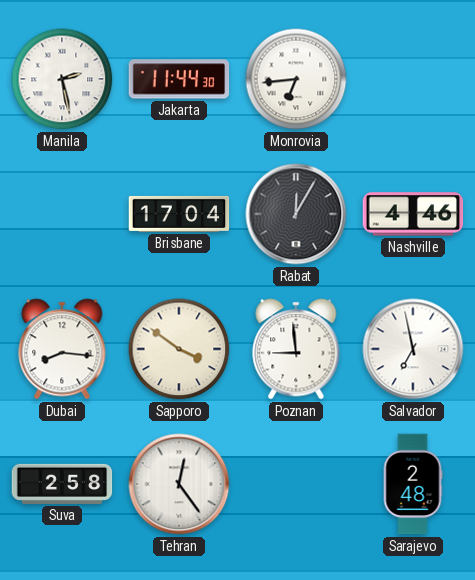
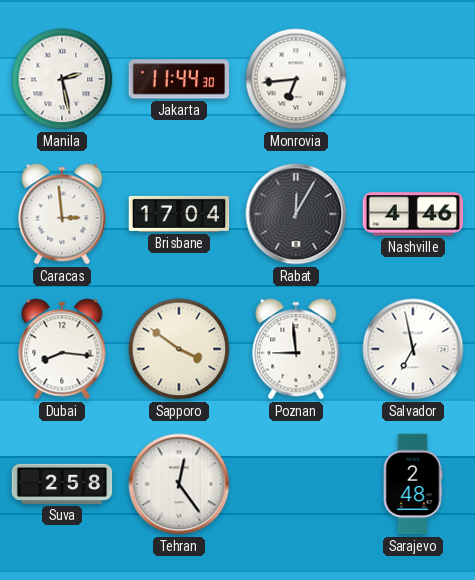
Caracas: none -> 2:59 (62, 214)
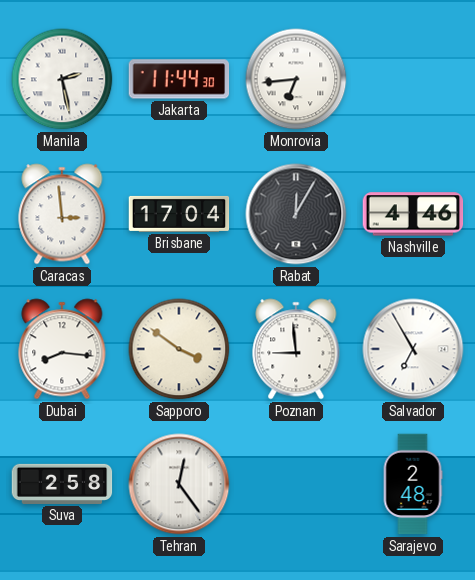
Salvador: 6:58 -> 6:55 (413, 349)
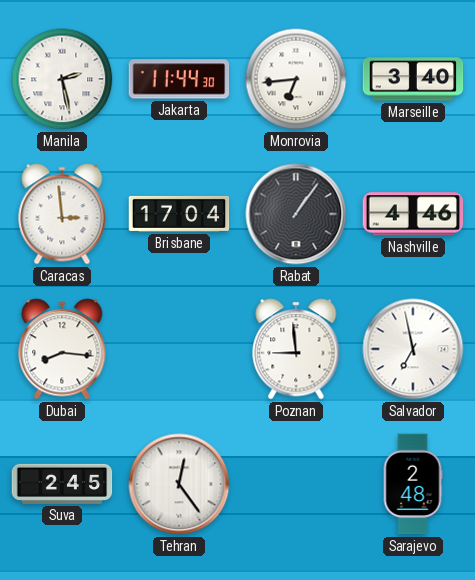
Marseille: none -> 3:40 (413, 79)
Rabat: 12:05 -> 1:06 (296, 214)
Sapporo: 3:51 -> none (179, 349)
Salvador: 6:55 -> 6:58 (413, 349)
Suva: 2:58 -> 2:45 (62, 484)
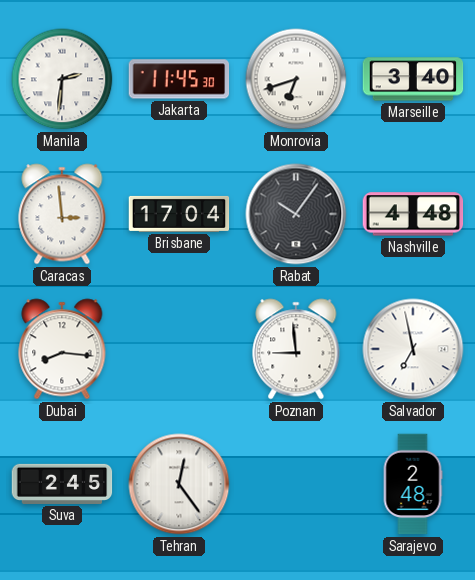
Manila: 2:28 -> 2:31 (62, 79)
Jakarta: 11:44 -> 11:45 (179, 79)
Monrovia: 6:44 -> 6:42 (296, 79)
Rabat: 1:06 -> 10:06 (296, 214)
Nashville: 4:46 -> 4:48 (413, 214)
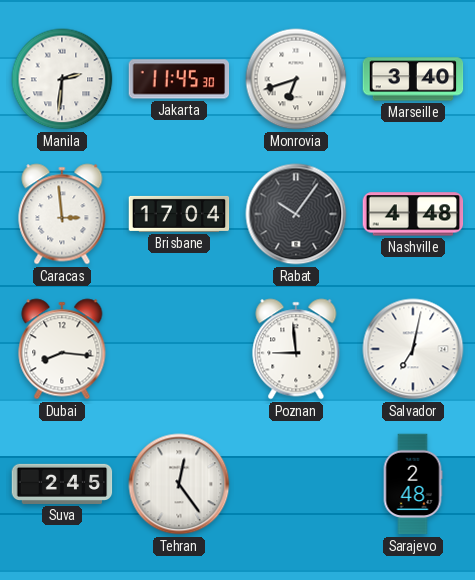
Salvador: 6:58 -> 7:02 (413, 349)
